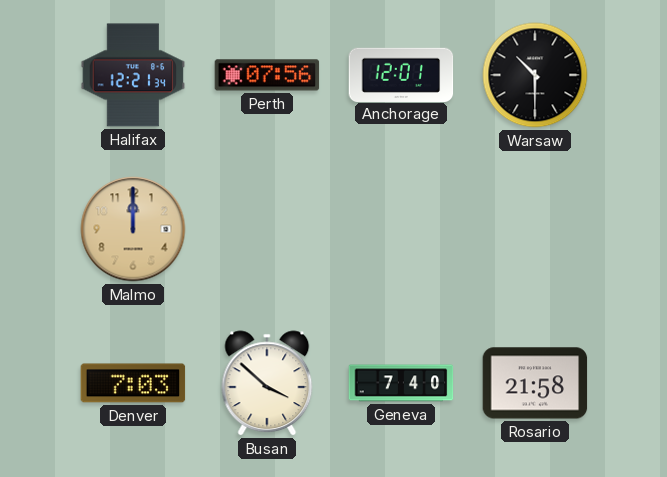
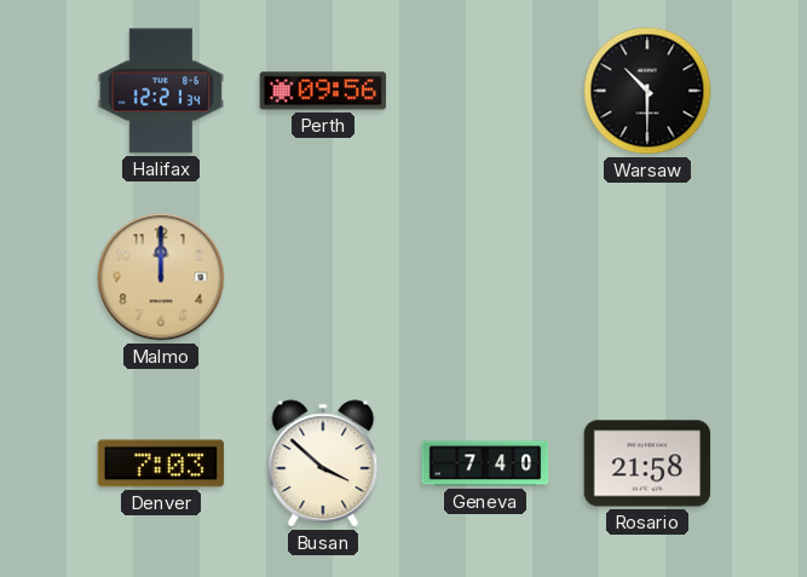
Perth: 07:56 -> 09:56 (323, 91)
Anchorage: 12:01 -> none (401, 74)
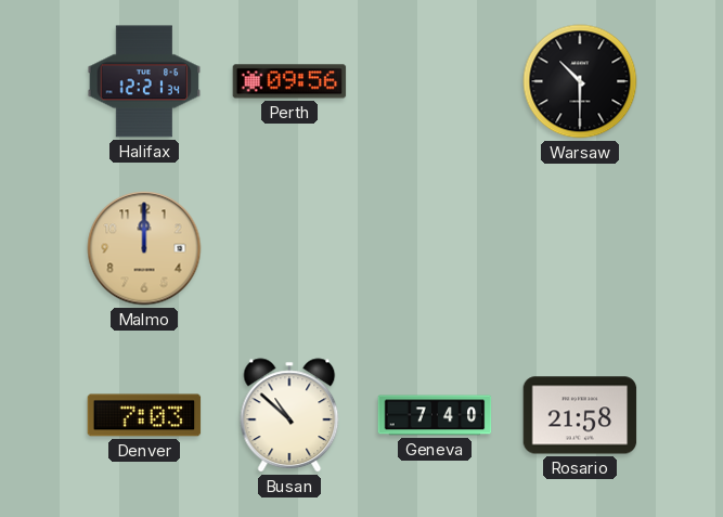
Busan: 3:52 -> 10:52 (289, 415)
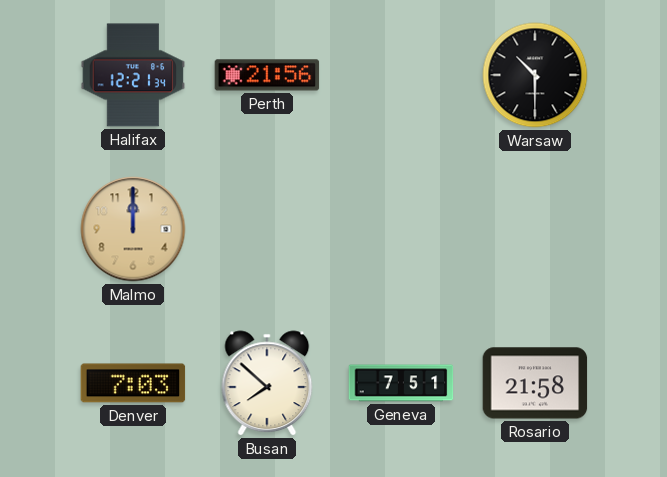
Perth: 09:56 -> 21:56 (267, 75)
Busan: 10:52 -> 7:52 (267, 383)
Geneva: 7:40 -> 7:51 (401, 383)
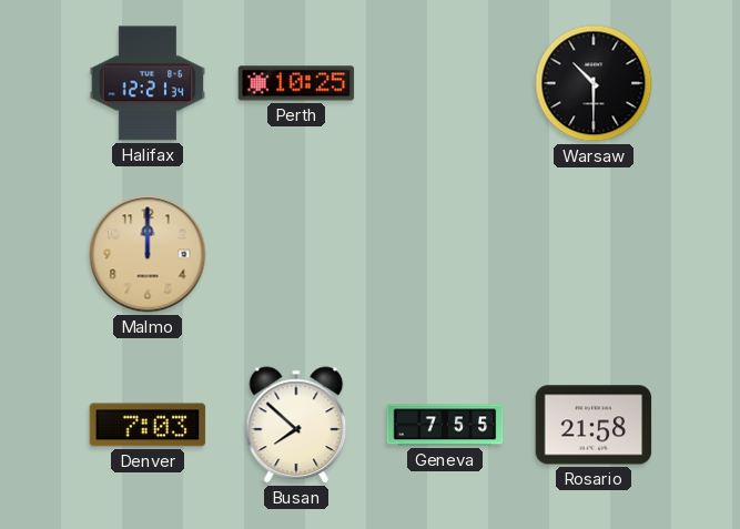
Perth: 21:56 -> 10:25 (296, 83)
Geneva: 7:51 -> 7:55 (445, 425)
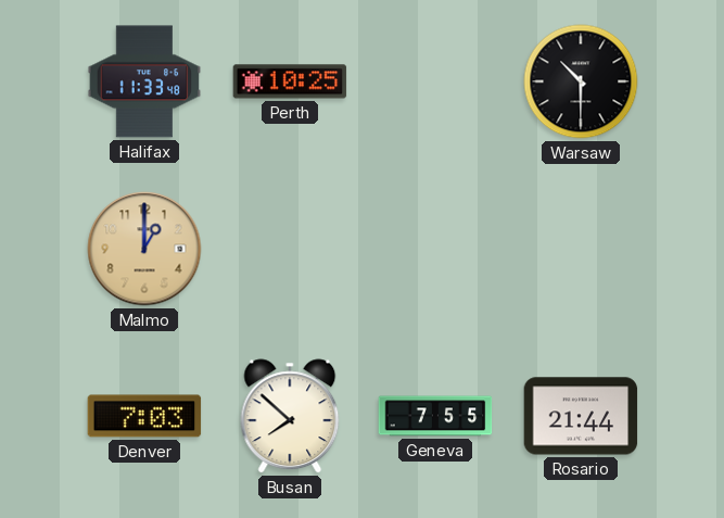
Halifax: 12:21 -> 11:33 (144, 81)
Malmo: 12:00 -> 1:00 (144, 249)
Rosario: 21:58 -> 21:44 (581, 416)
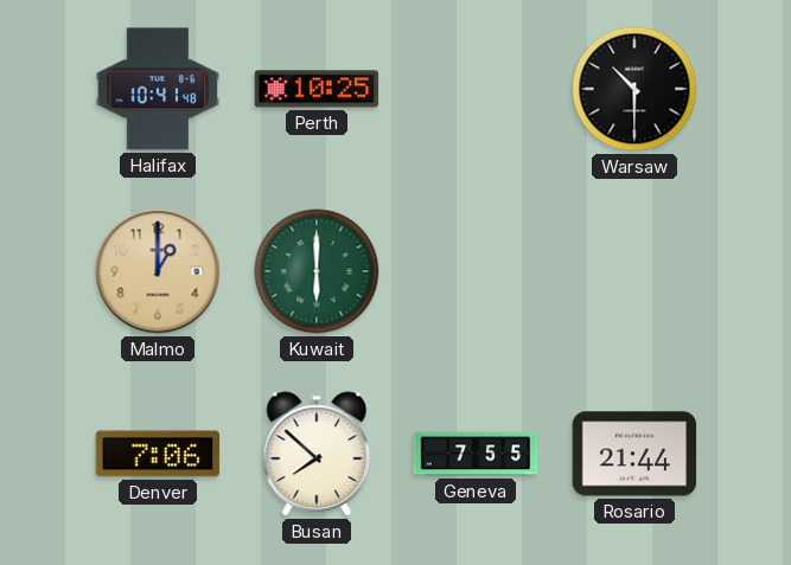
Halifax: 11:33 -> 10:41 (158, 89)
Kuwait: none -> 6:00 (317, 271)
Denver: 7:03 -> 7:06 (158, 454)
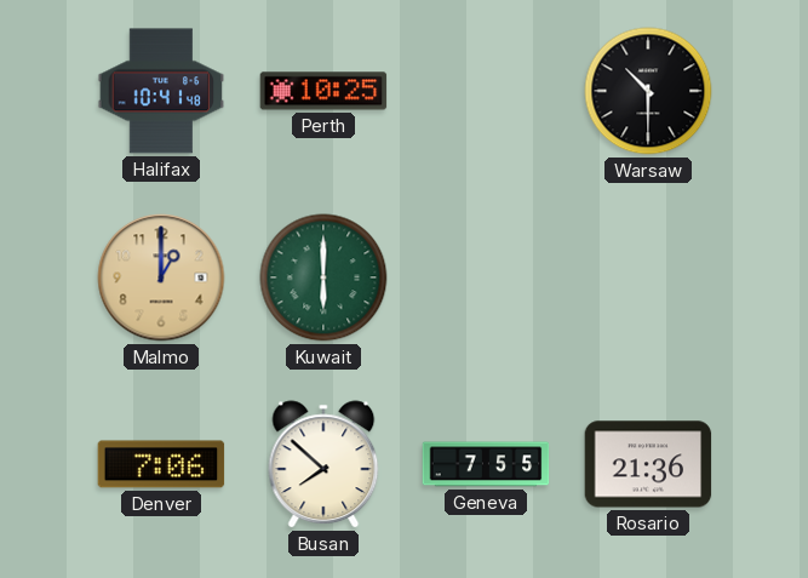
Rosario: 21:44 -> 21:36 (648, 464)
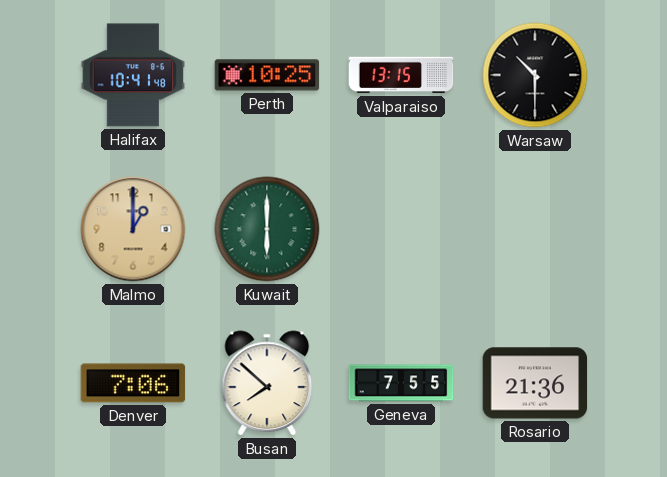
Valparaiso: none -> 13:15 (401, 75)
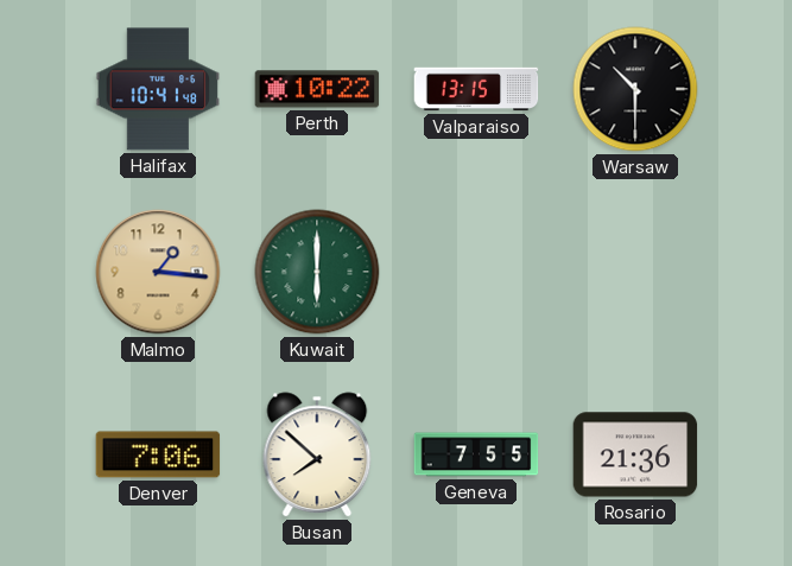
Perth: 10:25 -> 10:22 (317, 89)
Malmo: 1:00 -> 1:16 (158, 272)
